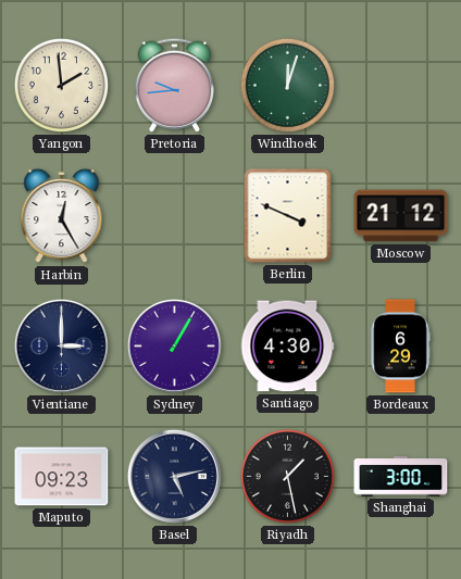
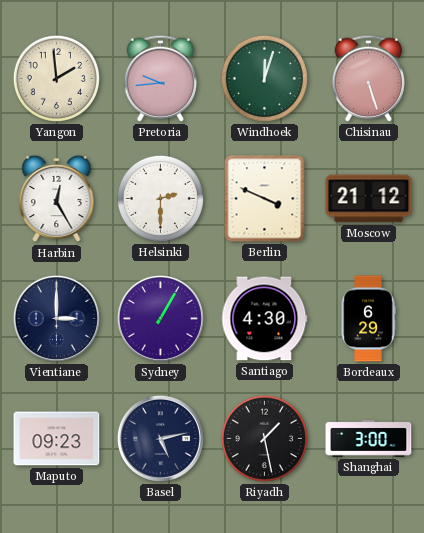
Chisinau: none -> 5:27 (368, 78)
Helsinki: none -> 2:30 (160, 198)
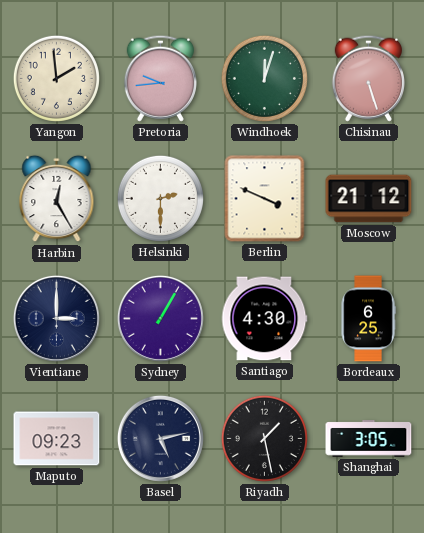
Bordeaux: 6:29 -> 6:25 (368, 319)
Shanghai: 3:00 -> 3:05 (369, 439)
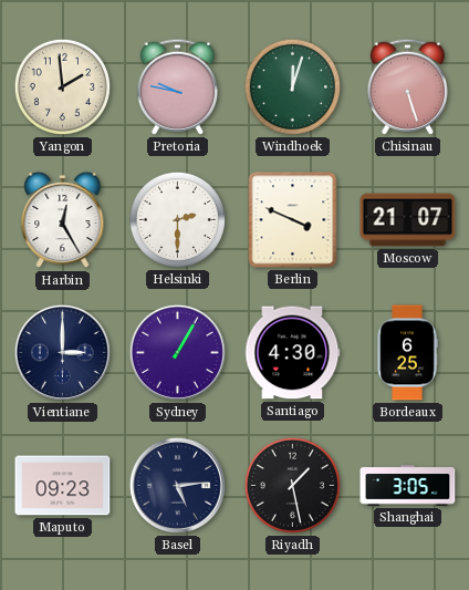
Pretoria: 9:44 -> 9:47 (177, 86)
Moscow: 21:12 -> 21:07 (408, 220)
Basel: 5:13 -> 5:14 (177, 485)
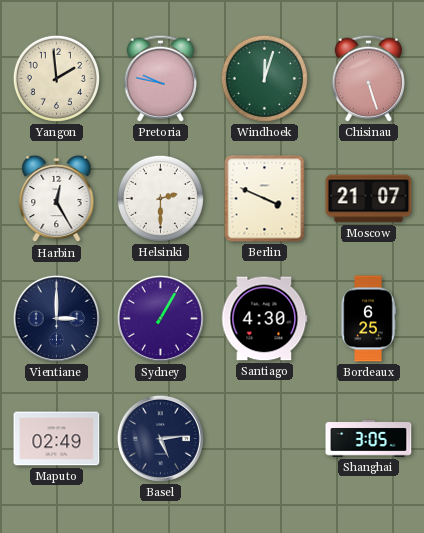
Maputo: 09:23 -> 02:49 (57, 439)
Riyadh: 1:28 -> none (292, 485)
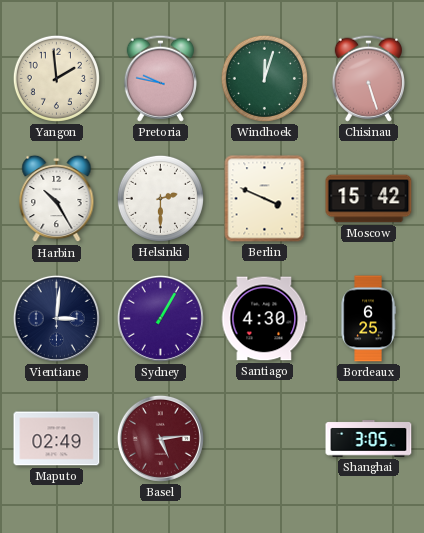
Harbin: 12:25 -> 10:25 (57, 199)
Moscow: 21:07 -> 15:42 (369, 199)
Vientiane: 3:00 -> 3:01 (56, 318)
Basel dial: navy -> burgundy (160, 438)
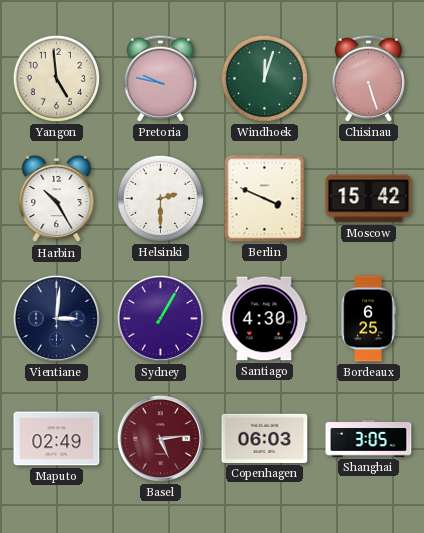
Yangon: 1:59 -> 4:59 (56, 78)
Copenhagen: none -> 06:03 (265, 438)
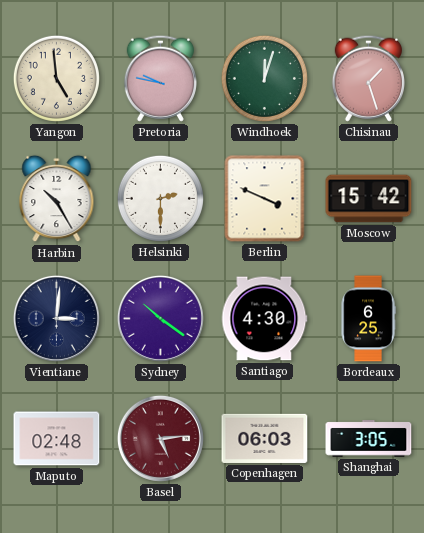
Chisinau: 5:27 -> 1:27 (368, 78)
Sydney: 1:05 -> 10:21 (160, 318)
Maputo: 02:49 -> 02:48 (57, 439)
